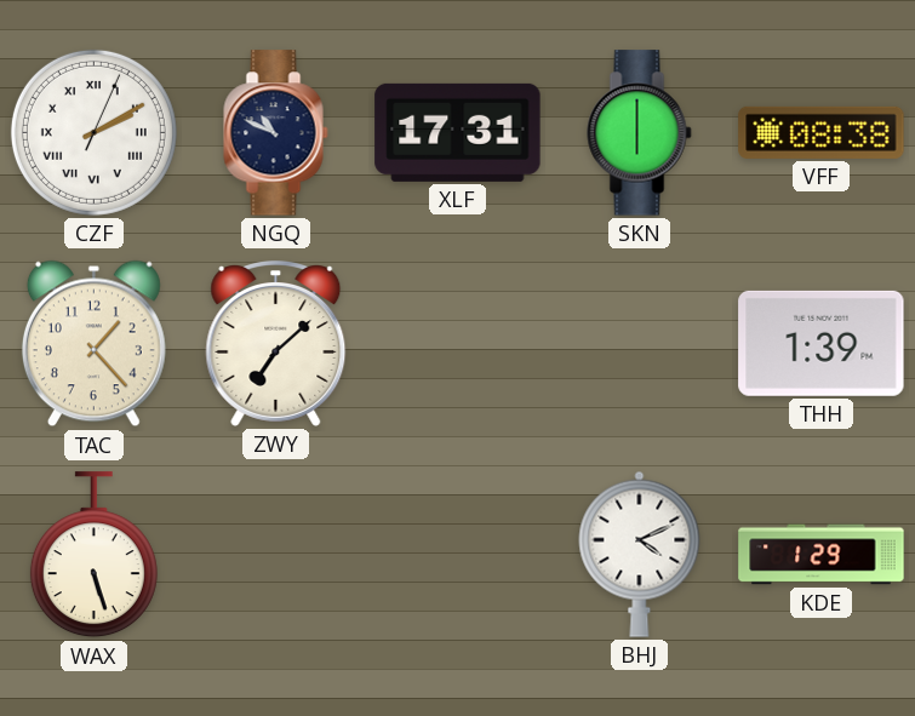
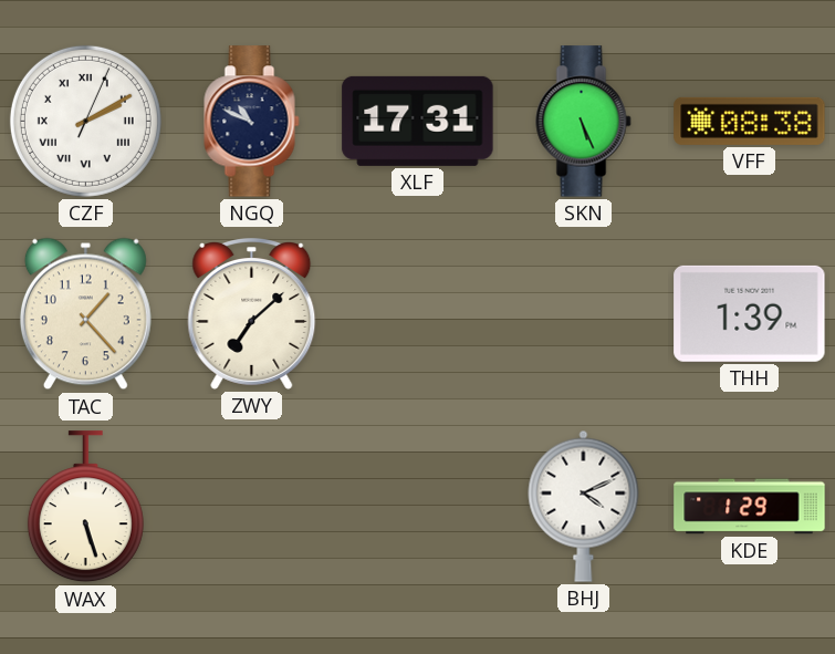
SKN: 6:00 -> 5:26 (584, 122)
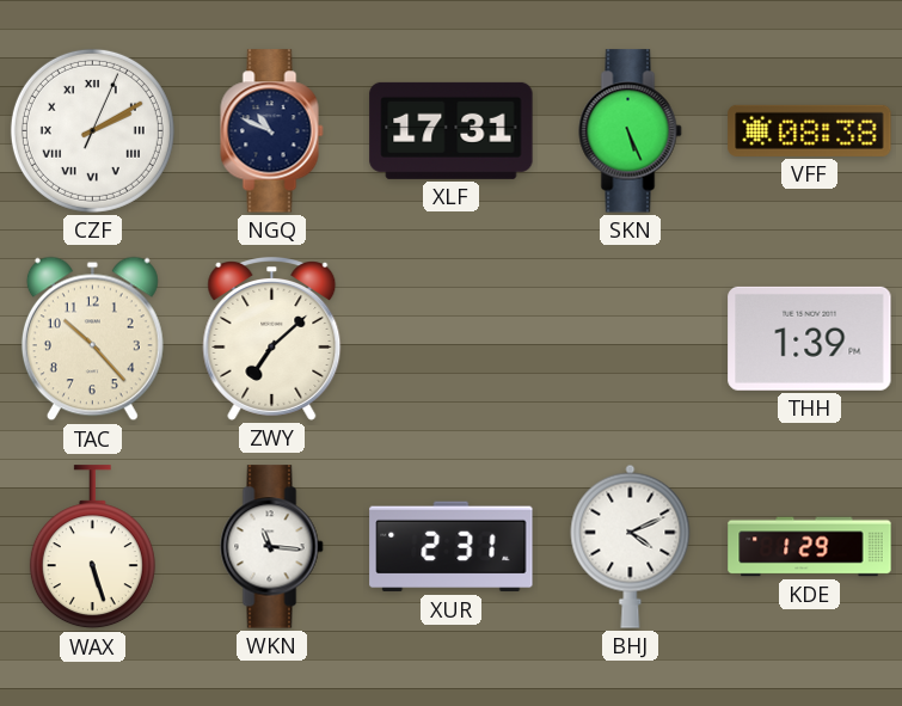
TAC: 1:23 -> 10:23 (92, 339)
WKN: none -> 11:16 (272, 547)
XUR: none -> 2:31 (452, 547)
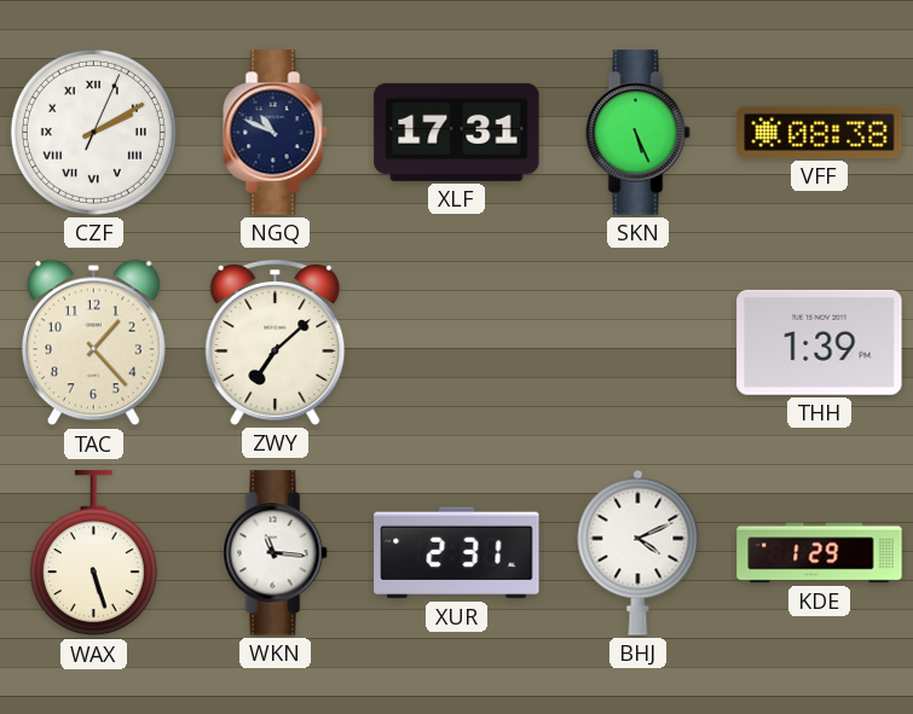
TAC: 10:23 -> 1:23 (93, 343)
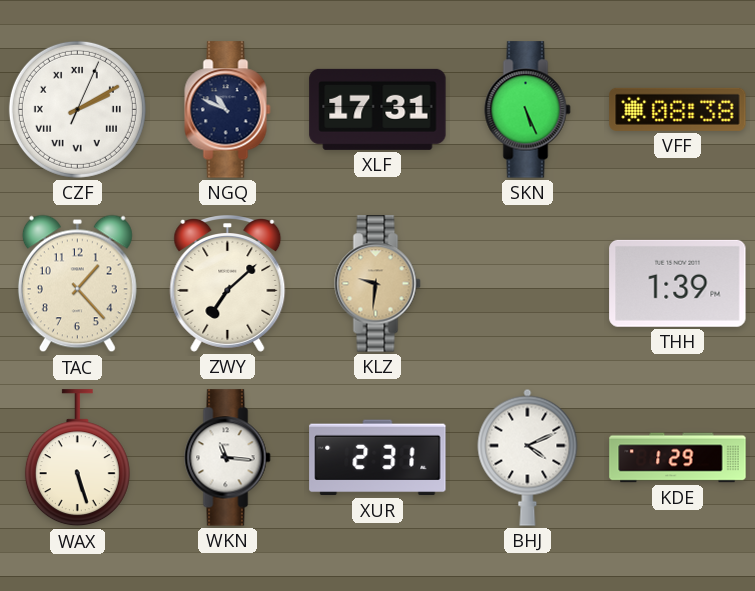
KLZ: none -> 9:31 (378, 284)
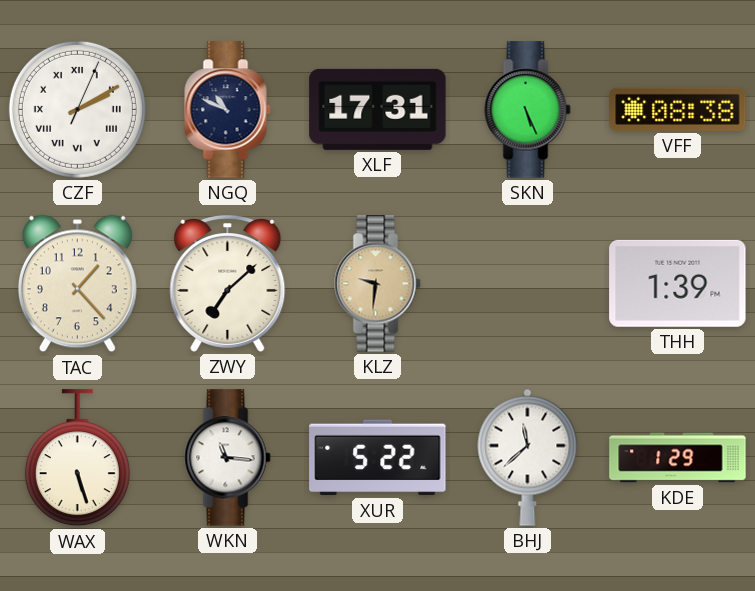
XUR: 2:31 -> 5:22 (378, 458)
BHJ: 4:11 -> 11:38 (528, 457)
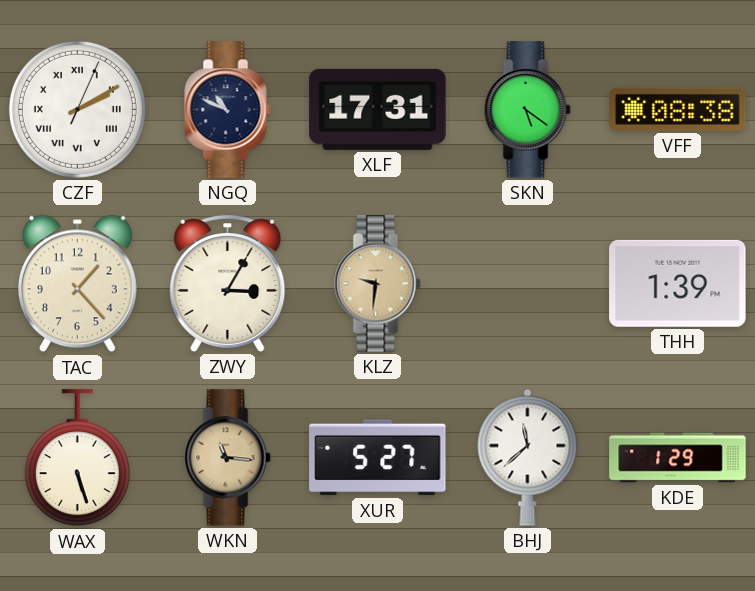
SKN: 5:26 -> 5:21 (528, 110)
ZWY: 7:08 -> 3:05 (228, 284)
WKN dial: white -> champagne (228, 458)
XUR: 5:22 -> 5:27 (378, 458)
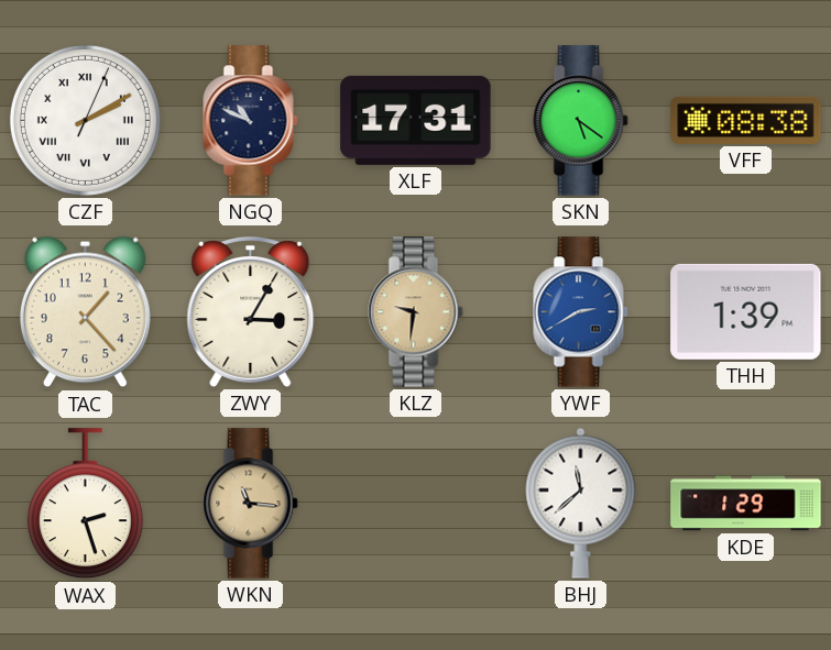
YWF: none -> 2:40 (581, 312)
WAX: 5:27 -> 2:27 (85, 504)
XUR: 5:27 -> none (378, 458)
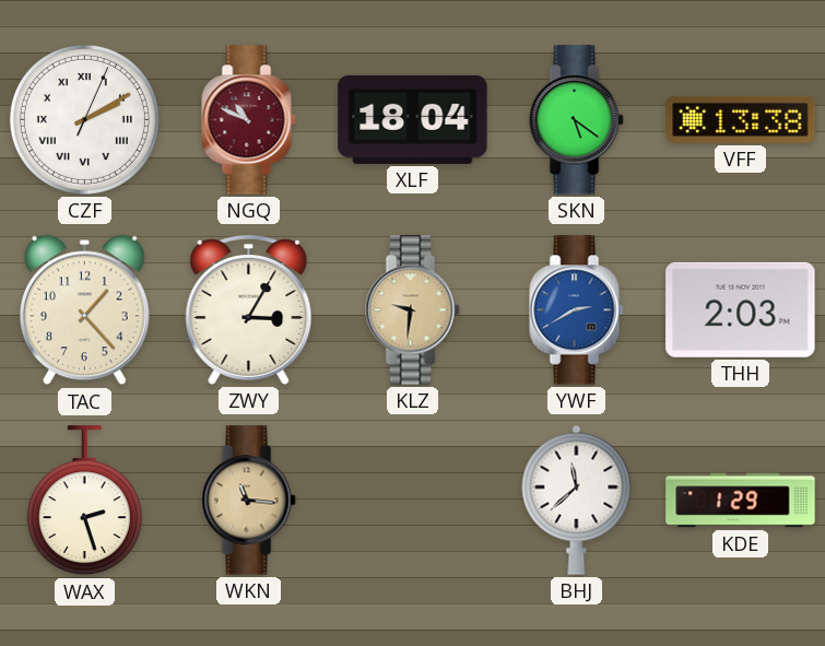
NGQ dial: navy -> burgundy (249, 120)
XLF: 17:31 -> 18:04 (413, 119)
VFF: 08:38 -> 13:38 (741, 119)
THH: 1:39 -> 2:03 (741, 309)
